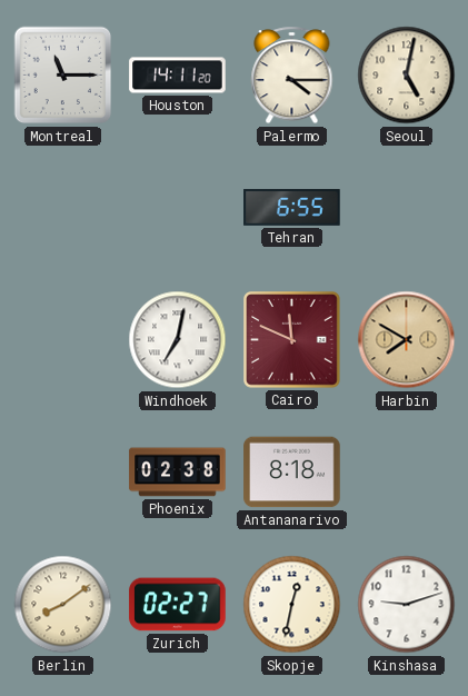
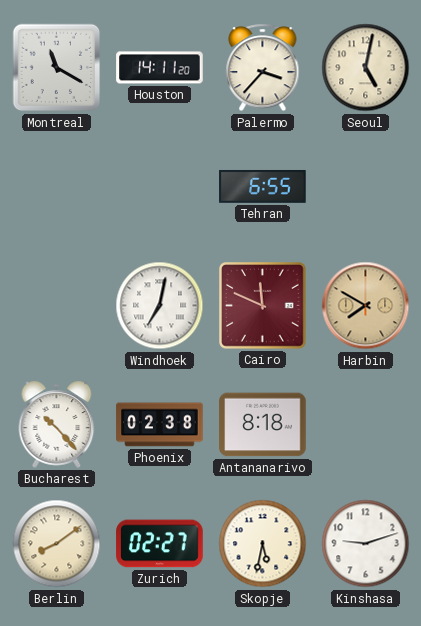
Montreal: 11:15 -> 11:20 (57, 68)
Palermo: 4:15 -> 3:37 (263, 68)
Bucharest: none -> 10:23 (57, 424)
Skopje: 12:32 -> 5:32 (263, 544)
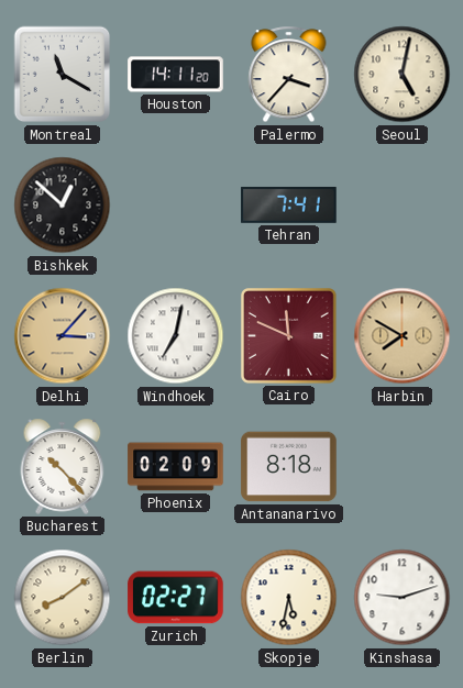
Bishkek: none -> 12:52 (63, 206)
Tehran: 6:55 -> 7:41 (289, 204)
Delhi: none -> 3:07 (63, 336)
Phoenix: 02:38 -> 02:09 (176, 467)
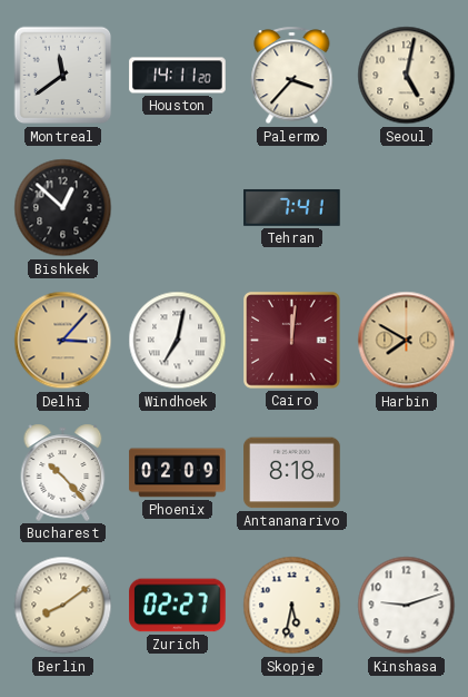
Montreal: 11:20 -> 11:39 (63, 76)
Cairo: 11:49 -> 12:01 (292, 341)
